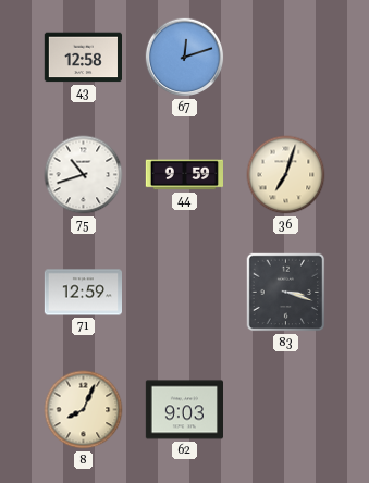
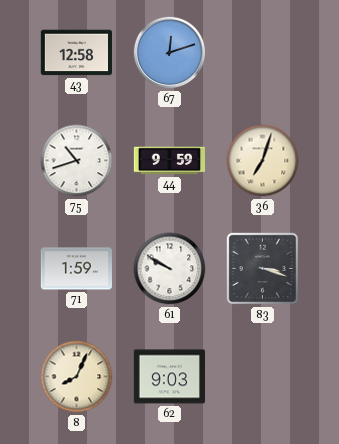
71: 12:59 -> 1:59 (76, 269)
61: none -> 9:50 (170, 269)
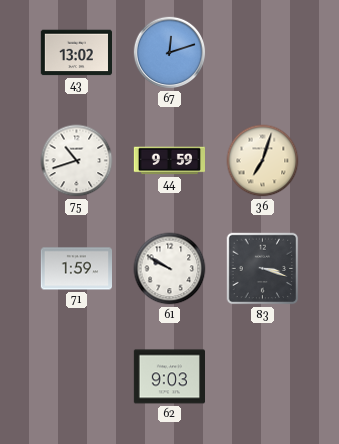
43: 12:58 -> 13:02 (76, 53)
8: 8:04 -> none (77, 377)
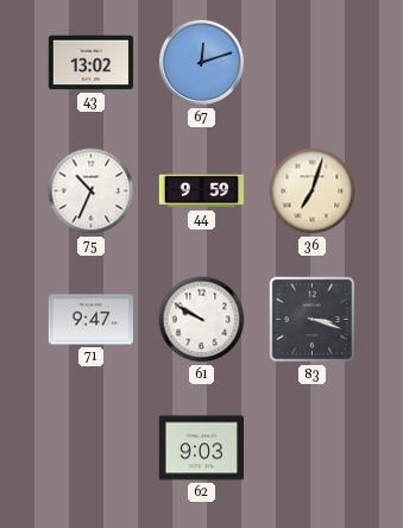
75: 10:42 -> 10:34 (92, 191)
71: 1:59 -> 9:47 (90, 320)
